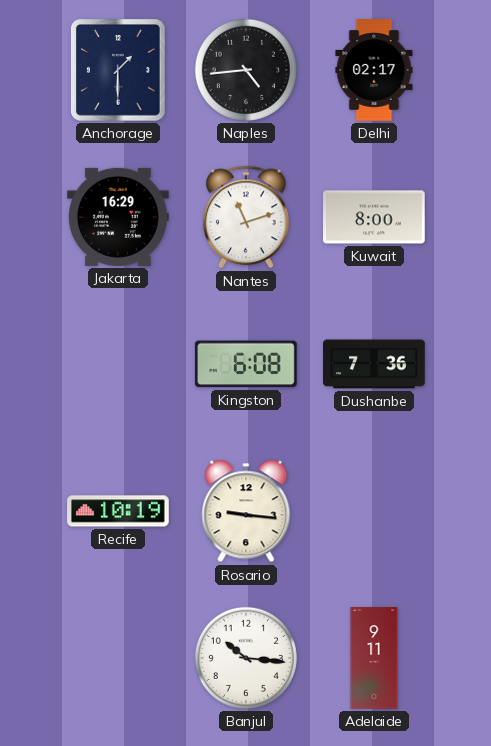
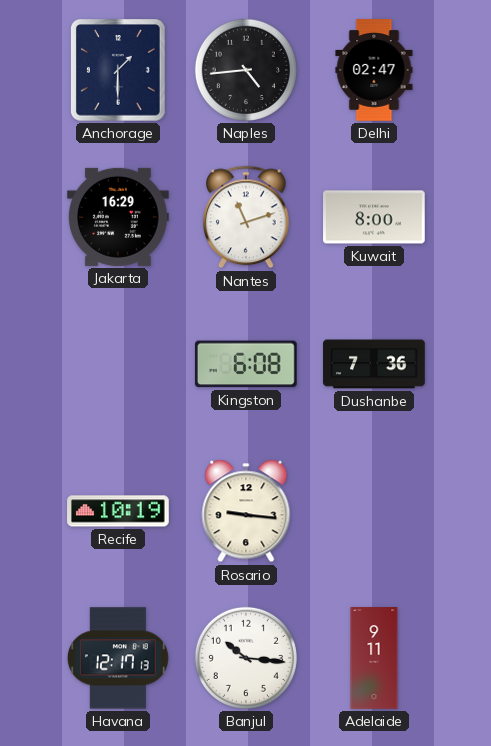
Delhi: 02:17 -> 02:47 (374, 70)
Havana: none -> 12:17 (118, 658)
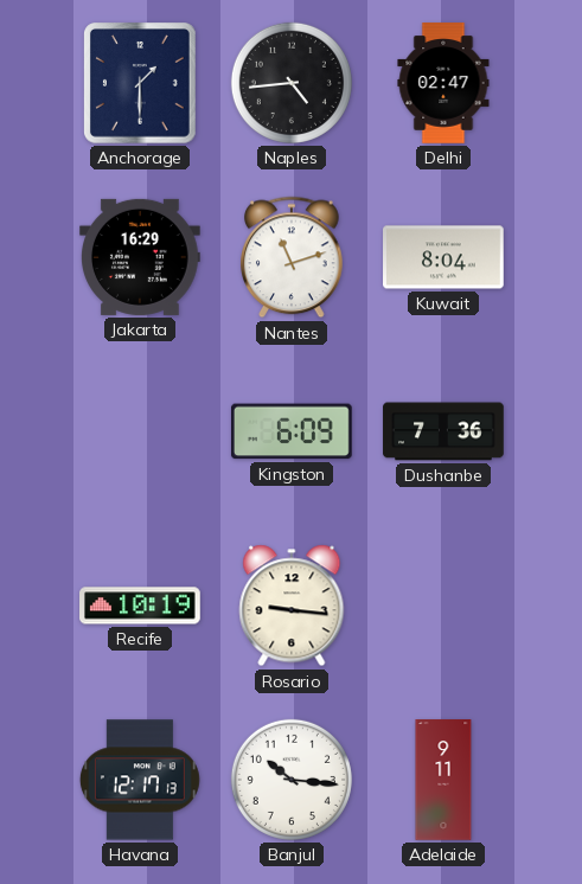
Kuwait: 8:00 -> 8:04 (445, 257)
Kingston: 6:08 -> 6:09 (292, 431)
